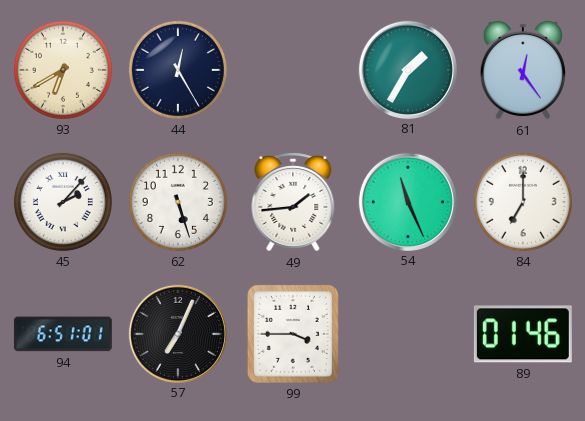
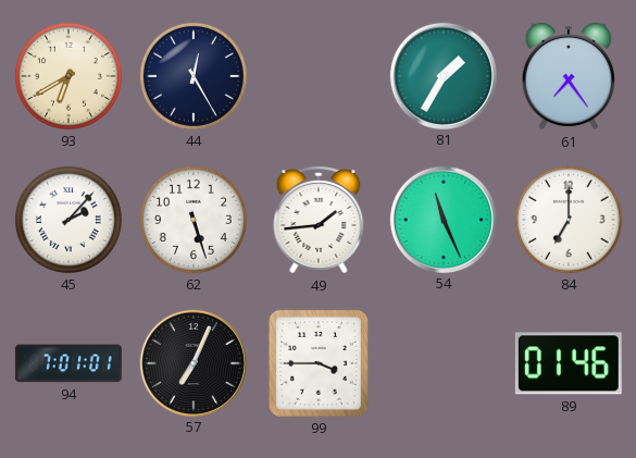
61: 12:24 -> 7:24 (569, 76)
94: 6:51 -> 7:01 (68, 363)
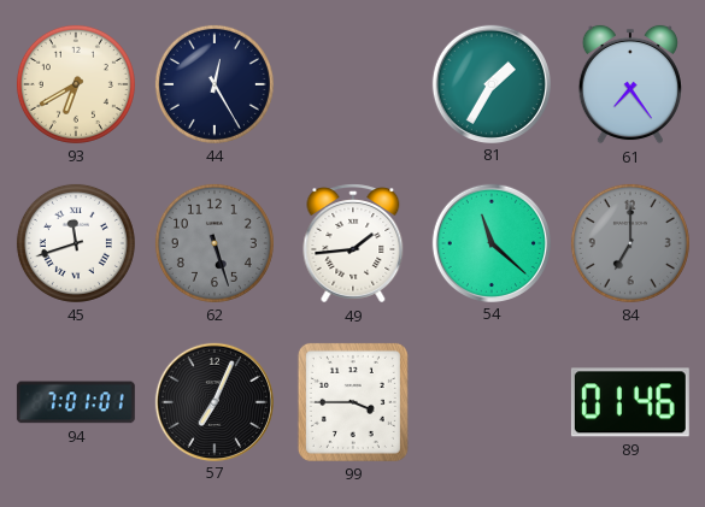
45: 2:07 -> 11:42 (76, 243)
62 dial: white -> grey (215, 243)
54: 11:26 -> 11:22 (490, 242)
84 dial: white -> grey (630, 243)
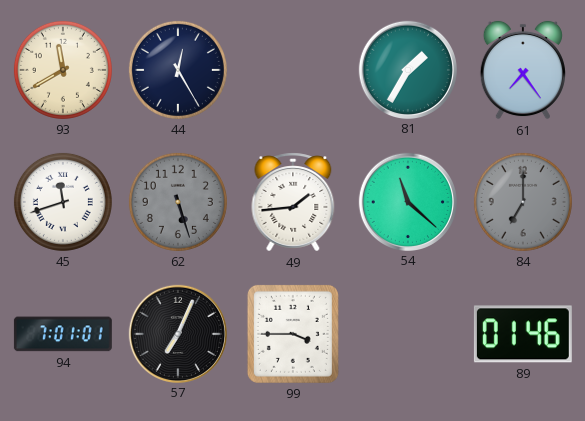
93: 6:40 -> 11:40 (63, 70)
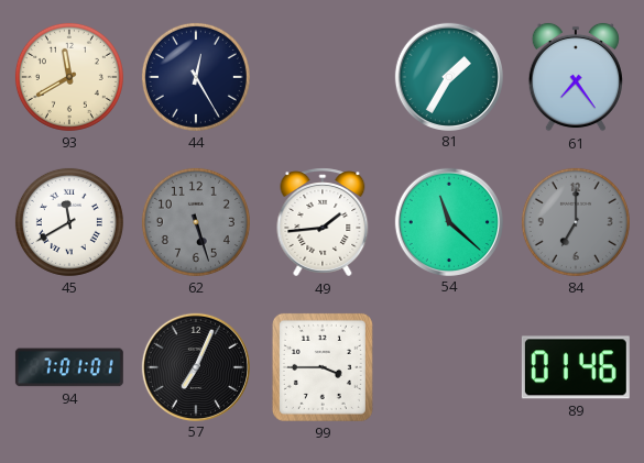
45: 11:42 -> 11:40 (69, 222)
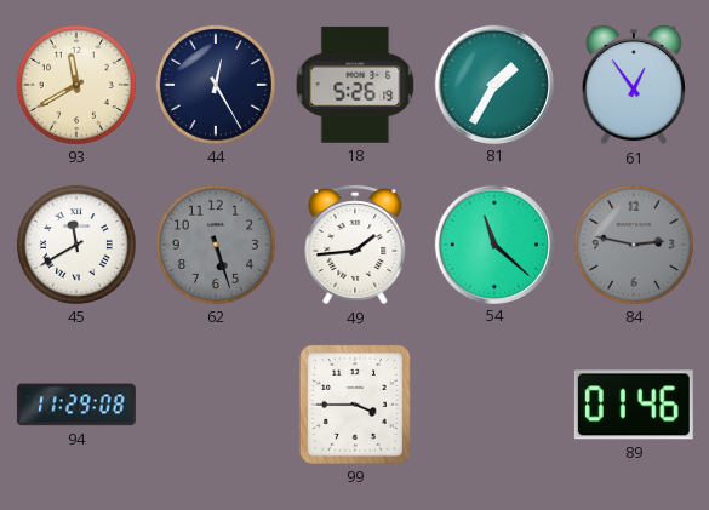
18: none -> 5:26 (355, 85)
61: 7:24 -> 12:54 (634, 85)
84: 7:00 -> 2:47 (634, 245)
94: 7:01 -> 11:29 (76, 405)
57: 7:04 -> none (195, 366)
